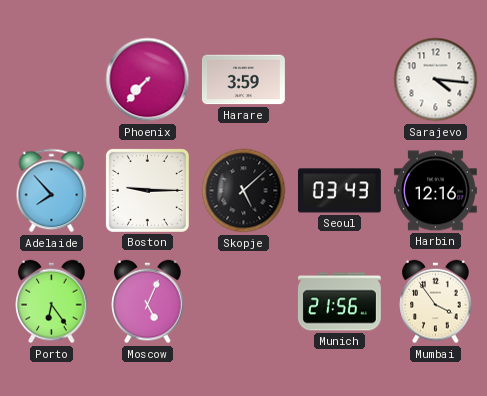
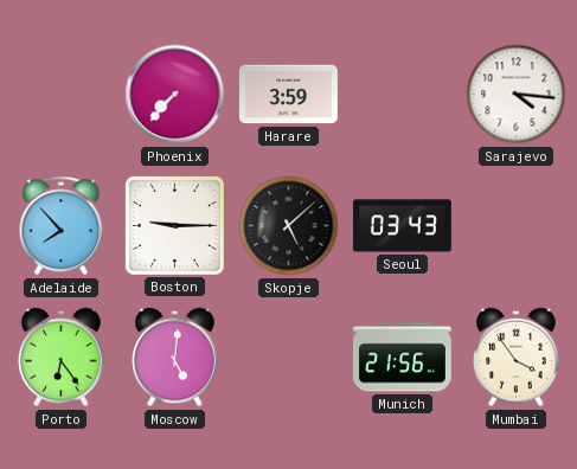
Harbin: 12:16 -> none (435, 191)
Moscow: 5:04 -> 5:01 (175, 358)
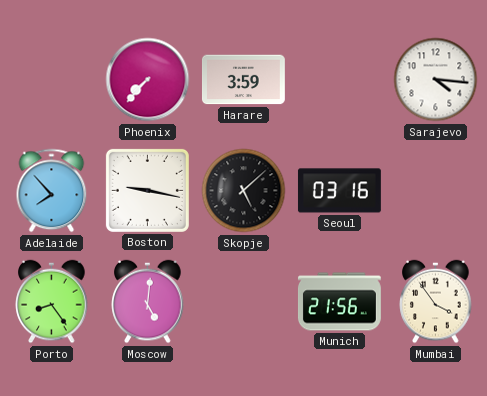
Boston: 9:15 -> 9:17 (147, 190)
Seoul: 03:43 -> 03:16 (339, 191)
Porto: 6:24 -> 8:24 (52, 302)
